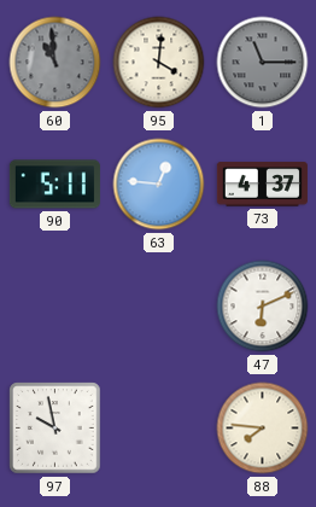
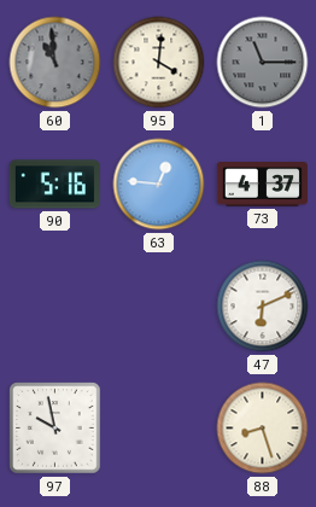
90: 5:11 -> 5:16 (54, 185)
88: 7:46 -> 8:27 (263, 429)
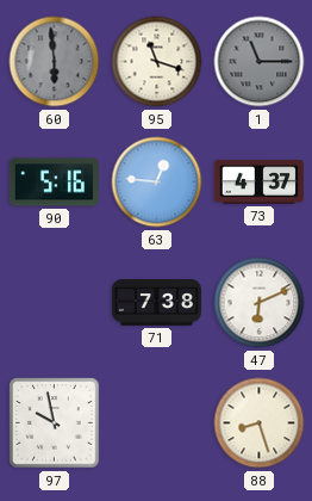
60: 10:59 -> 5:59 (55, 62)
95: 4:01 -> 11:18 (157, 62)
71: none -> 7:38 (156, 303)
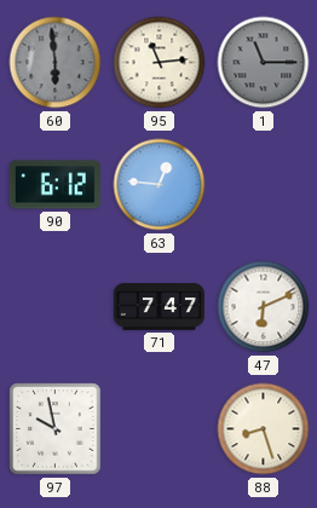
95: 11:18 -> 11:14 (160, 63)
90: 5:16 -> 6:12 (54, 185)
73: 4:37 -> none (258, 183)
71: 7:38 -> 7:47 (158, 307)
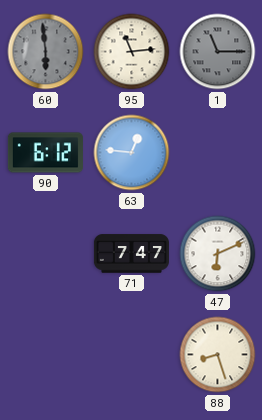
97: 9:58 -> none (56, 429)
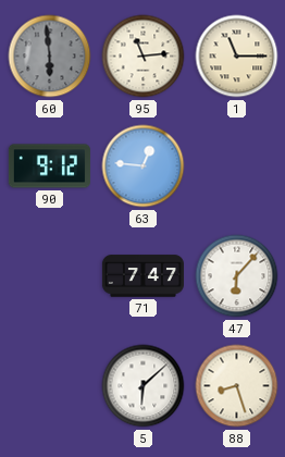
1 dial: grey -> cream (237, 57)
90: 6:12 -> 9:12 (49, 166)
47: 6:11 -> 6:07 (237, 276)
5: none -> 6:08 (144, 386)
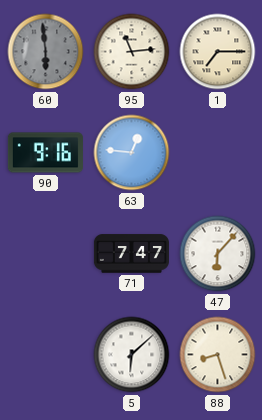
1: 11:15 -> 7:15 (218, 52)
90: 9:12 -> 9:16 (45, 153)
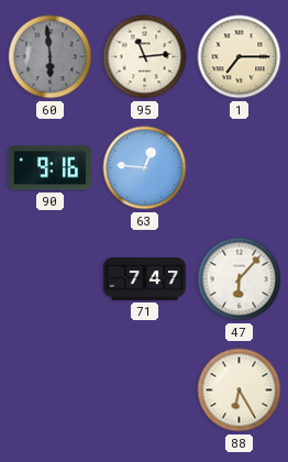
5: 6:08 -> none (132, 355)
88: 8:27 -> 6:25 (240, 391)
